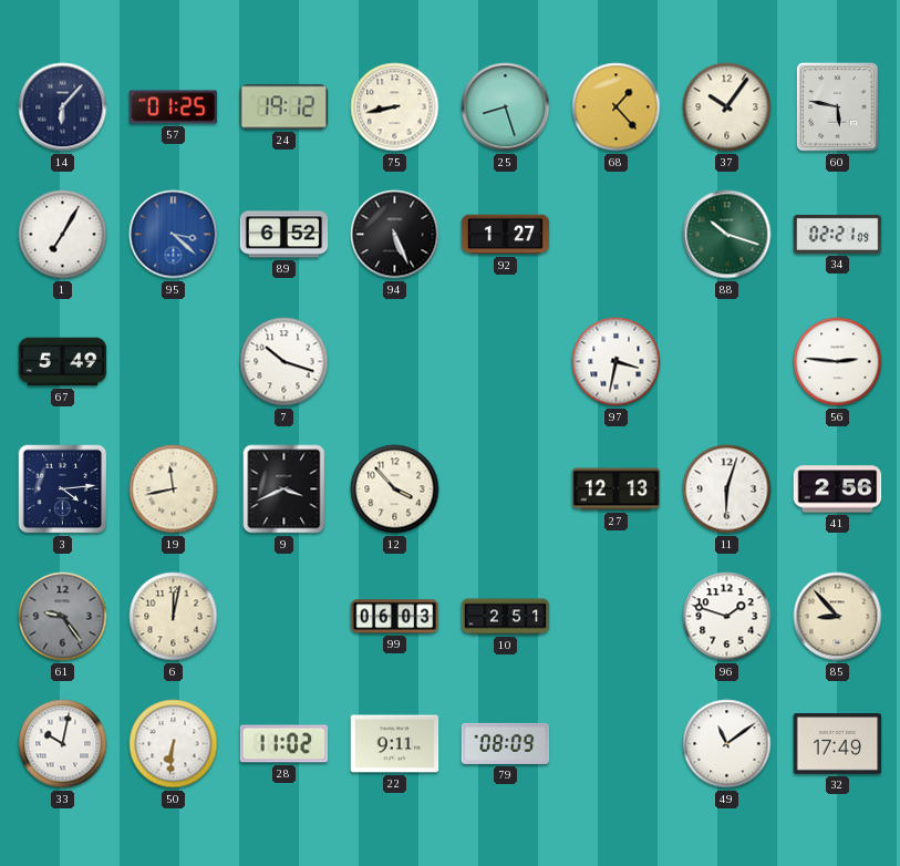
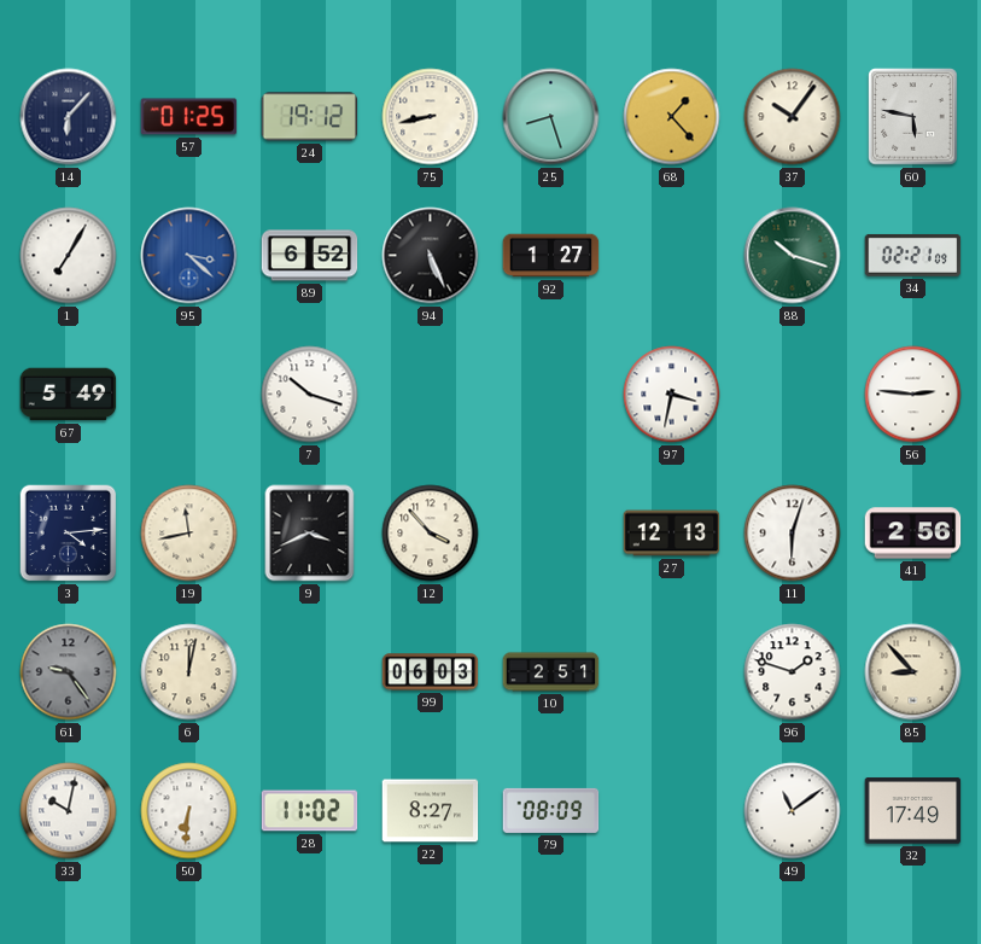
22: 9:11 -> 8:27 (431, 811)
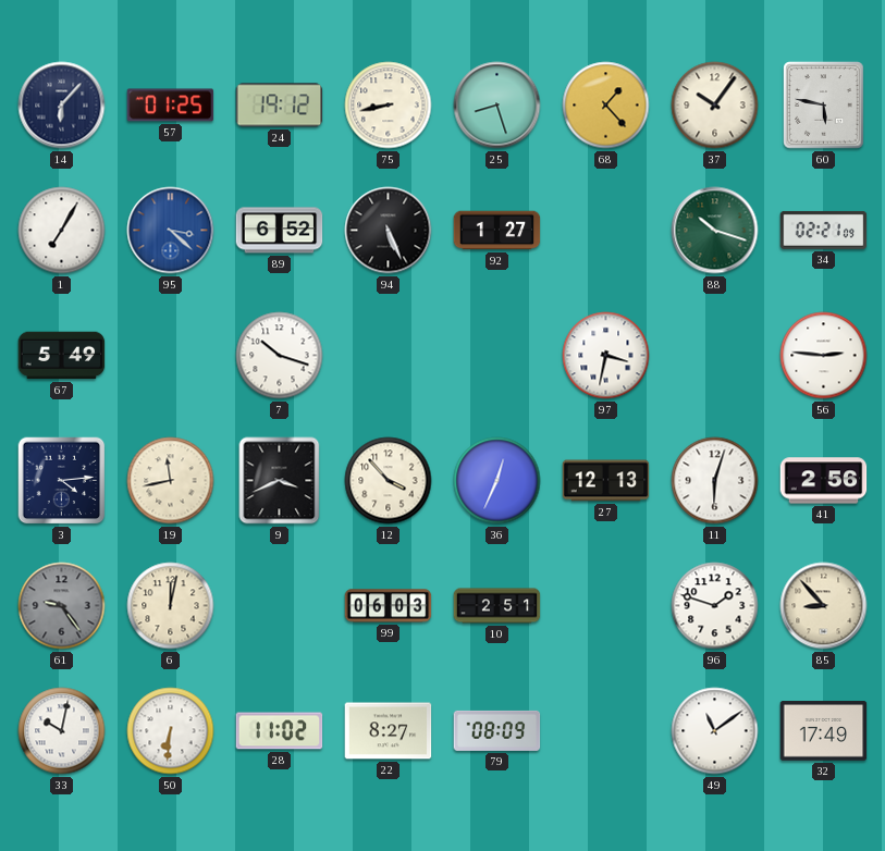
36: none -> 12:34 (497, 481)
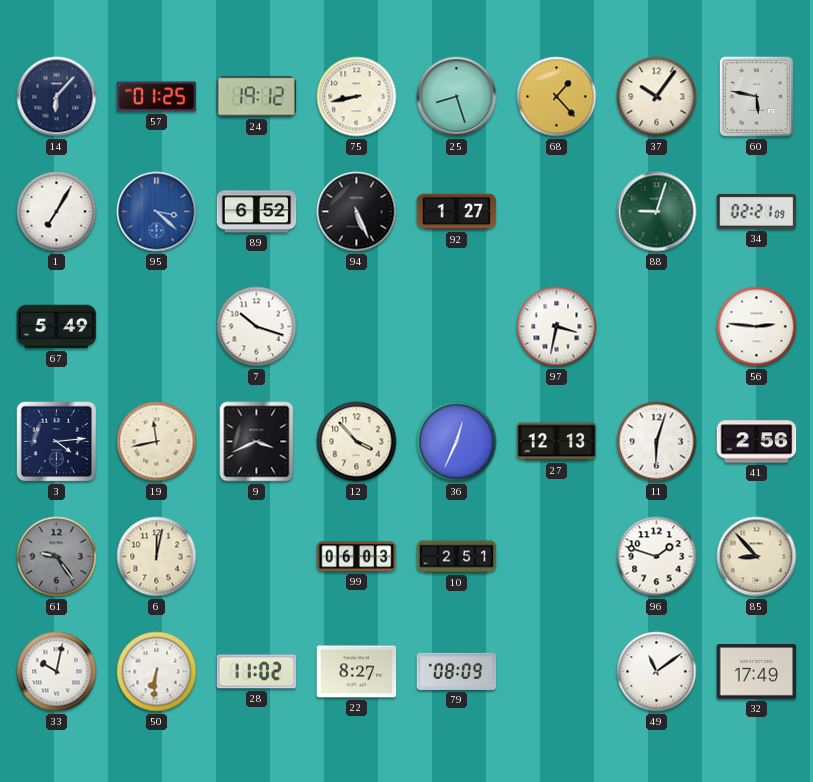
88: 10:18 -> 9:03 (657, 212)
